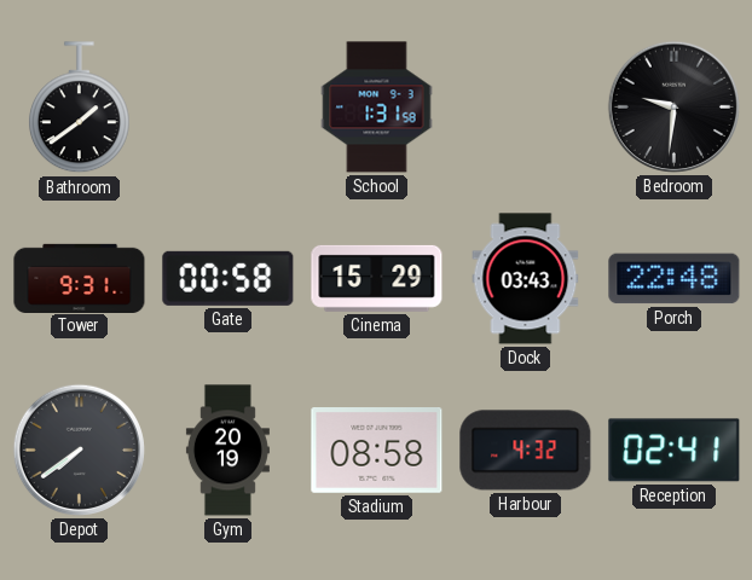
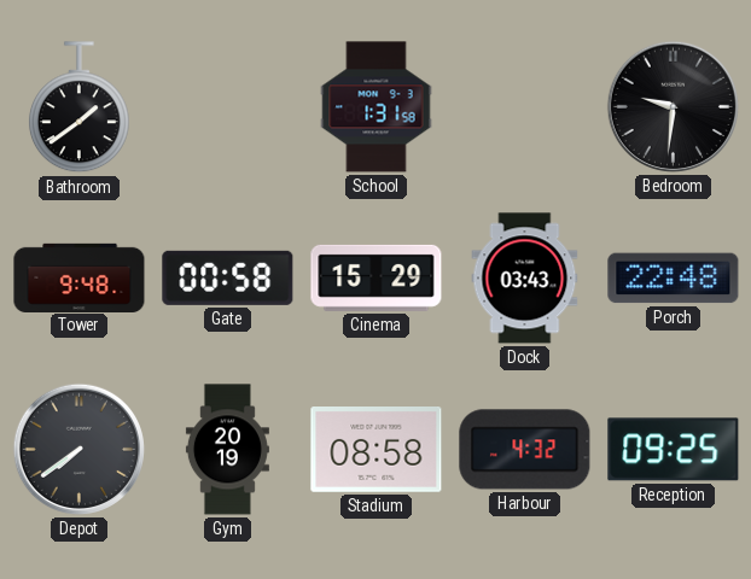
Tower: 9:31 -> 9:48 (80, 277)
Reception: 02:41 -> 09:25 (674, 450)
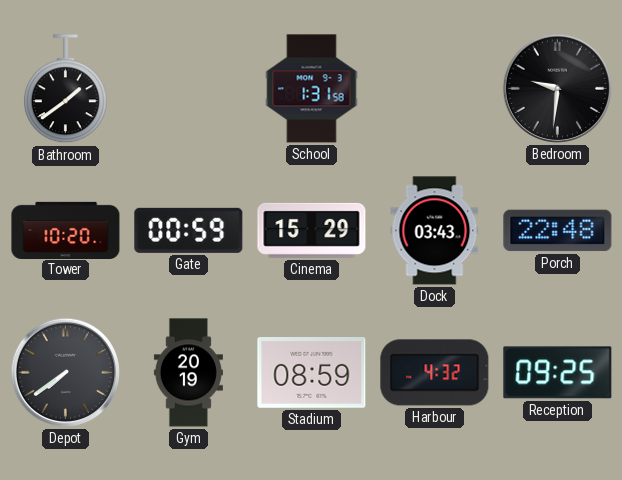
Tower: 9:48 -> 10:20 (66, 230)
Gate: 00:58 -> 00:59 (189, 230)
Stadium: 08:58 -> 08:59 (312, 373)
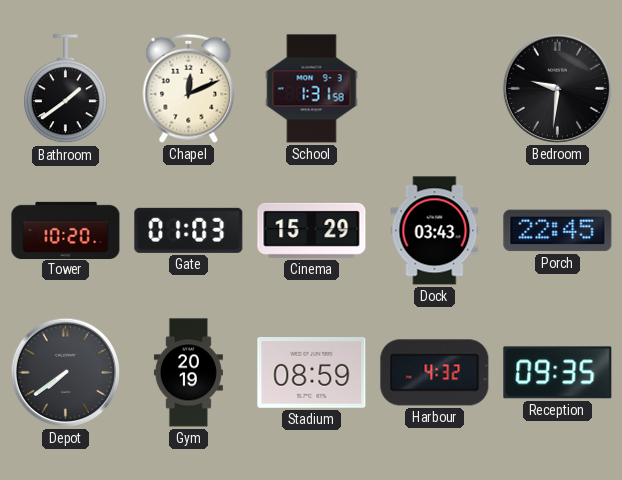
Chapel: none -> 12:11 (189, 88)
Gate: 00:59 -> 01:03 (189, 230)
Porch: 22:48 -> 22:45 (558, 231)
Reception: 09:25 -> 09:35 (558, 373)
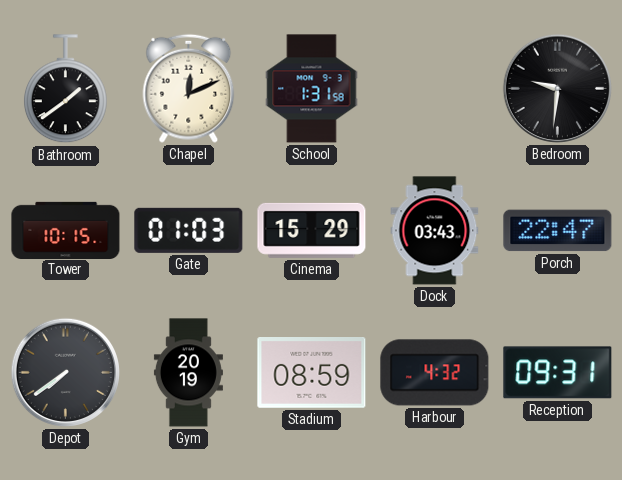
Tower: 10:20 -> 10:15 (66, 230)
Porch: 22:45 -> 22:47 (558, 231)
Reception: 09:35 -> 09:31 (558, 373)
